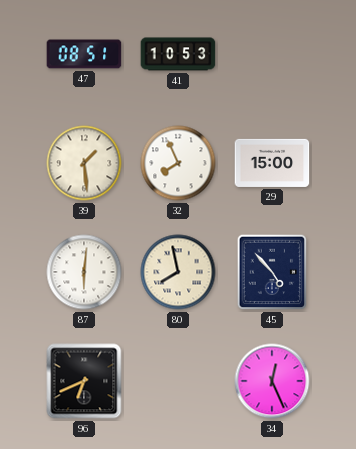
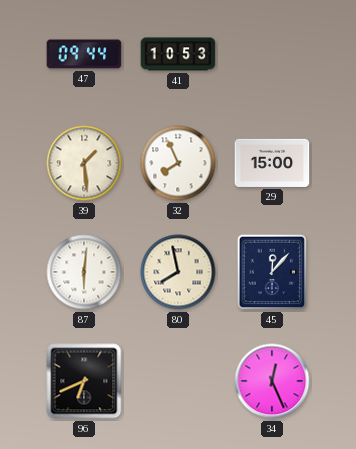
47: 08:51 -> 09:44 (84, 54)
45: 4:53 -> 12:07 (272, 272)
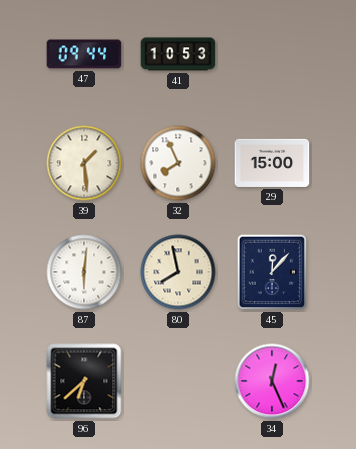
96: 6:41 -> 6:38 (84, 381)
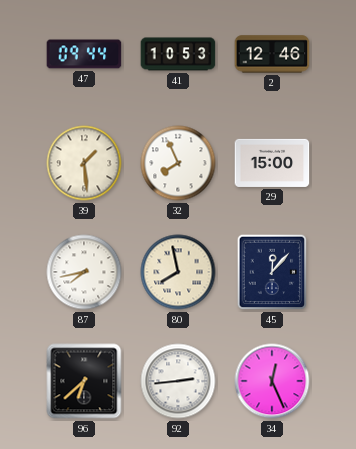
2: none -> 12:46 (272, 54)
87: 6:01 -> 7:43 (84, 272)
92: none -> 2:44 (178, 381)
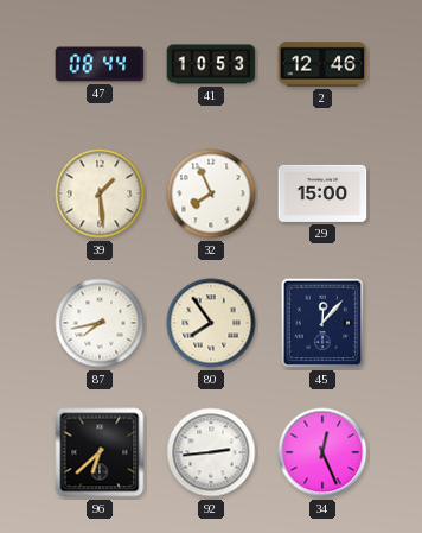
47: 09:44 -> 08:44 (100, 64)
80: 7:58 -> 7:54 (211, 323)
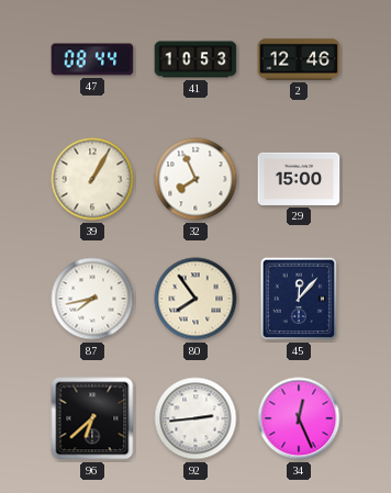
39: 1:29 -> 1:05 (92, 179)
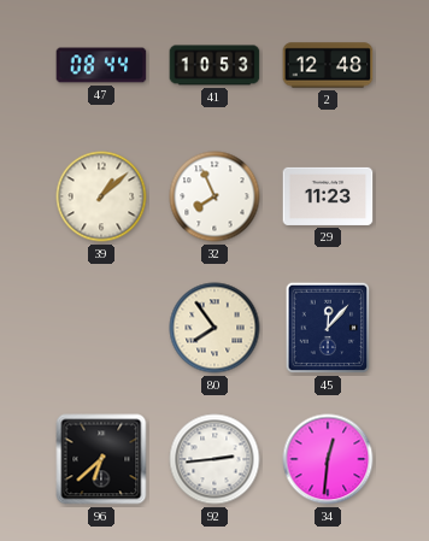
2: 12:46 -> 12:48 (328, 65)
39: 1:05 -> 1:08 (101, 196)
29: 15:00 -> 11:23 (328, 196)
87: 7:43 -> none (92, 299)
34: 12:26 -> 12:31 (328, 459)
